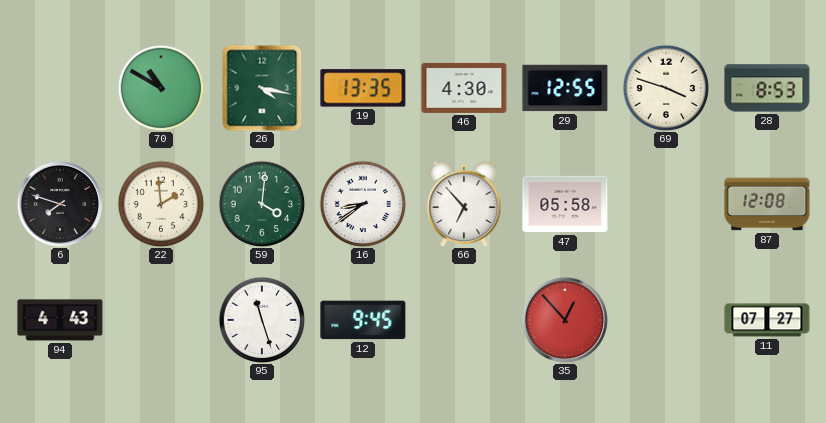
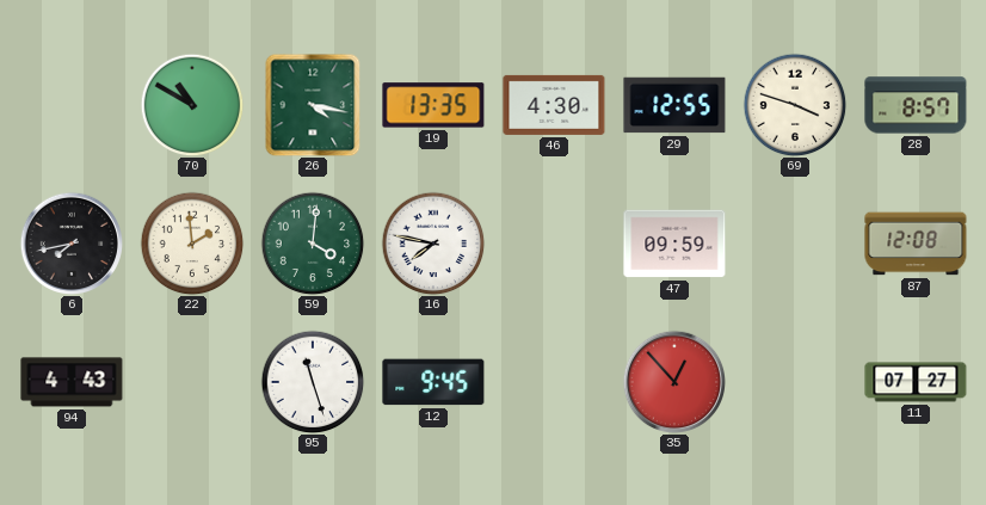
28: 8:53 -> 8:57 (916, 105)
6: 7:48 -> 7:43 (70, 242)
16: 8:39 -> 7:47 (433, 244)
66: 6:53 -> none (464, 204)
47: 05:58 -> 09:59 (674, 244)
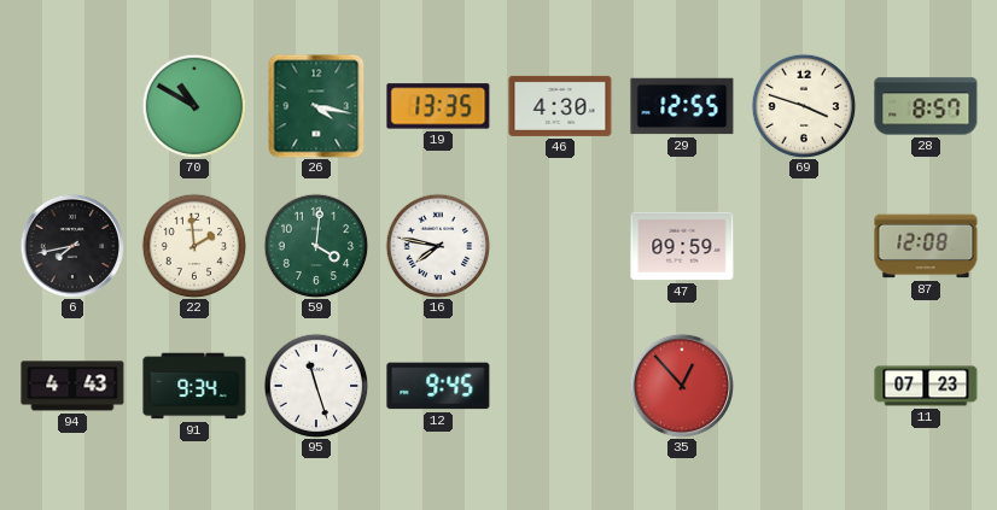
91: none -> 9:34 (194, 386)
11: 07:27 -> 07:23 (926, 386)
